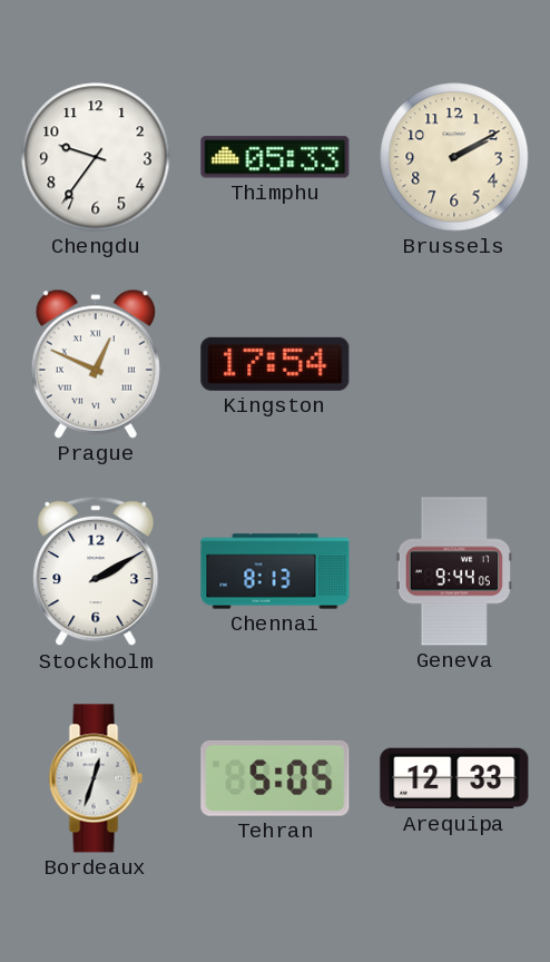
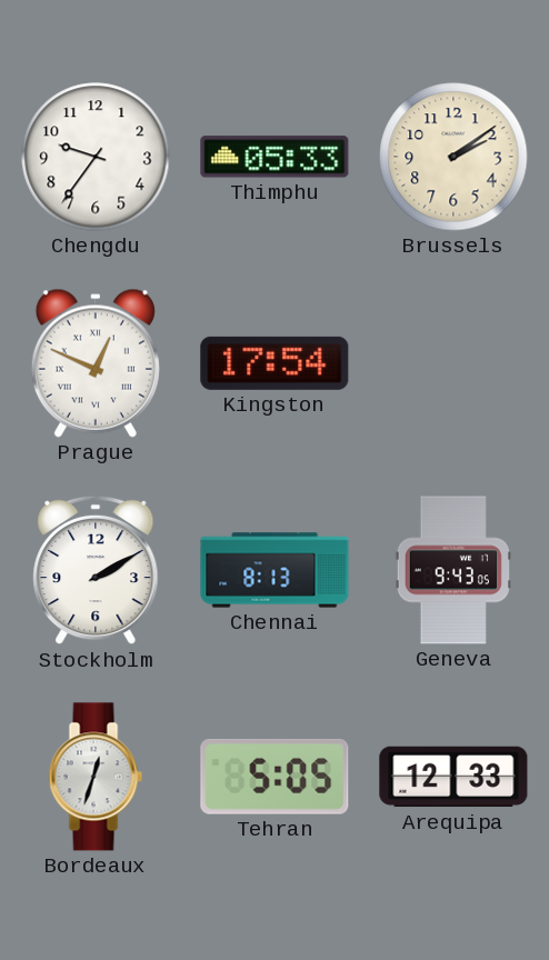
Brussels: 2:10 -> 2:09 (453, 157)
Geneva: 9:44 -> 9:43 (452, 570)
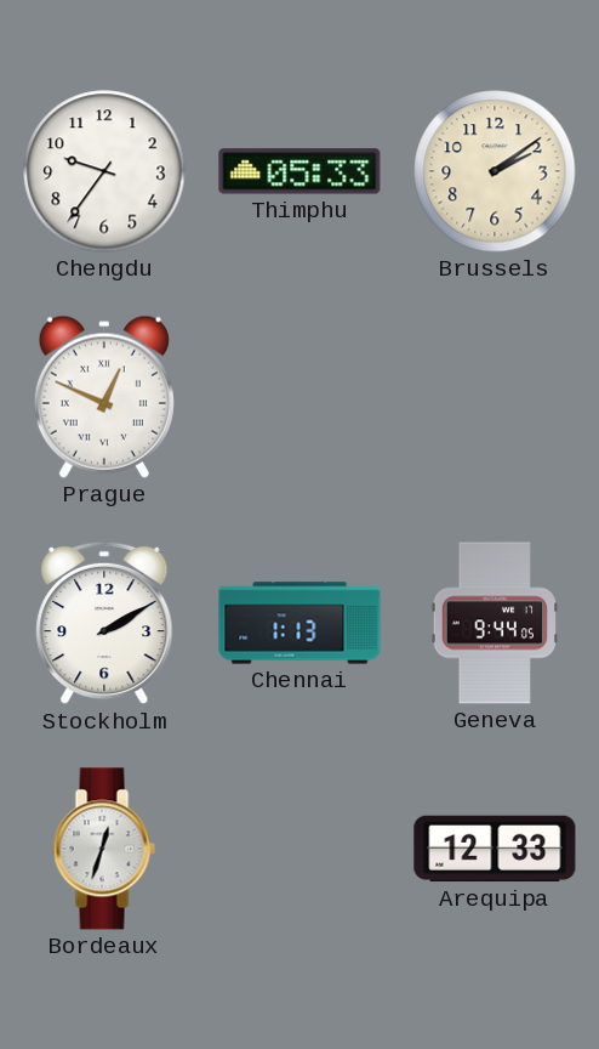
Kingston: 17:54 -> none (274, 363)
Chennai: 8:13 -> 1:13 (299, 623)
Geneva: 9:43 -> 9:44 (494, 623)
Tehran: 5:05 -> none (274, 777)
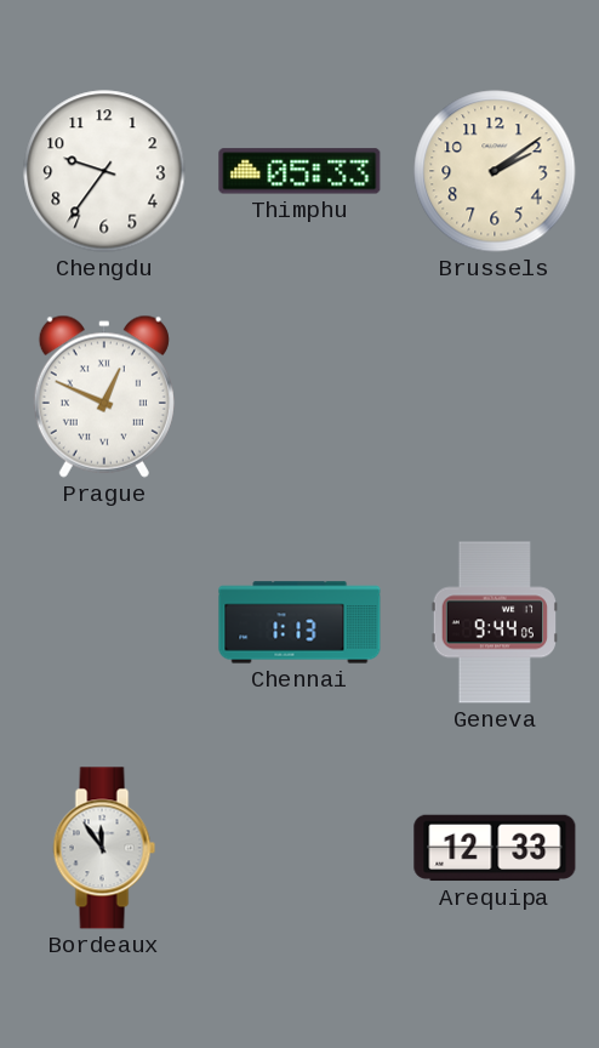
Stockholm: 2:10 -> none (104, 623)
Bordeaux: 12:33 -> 11:54 (104, 848)
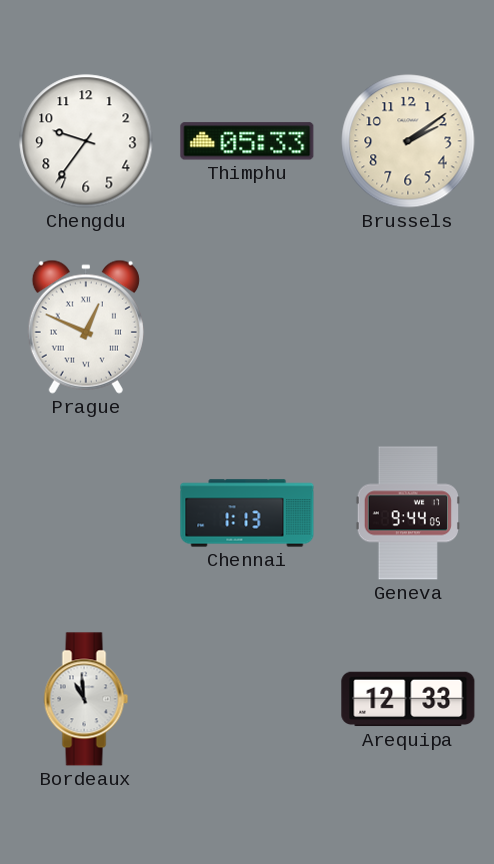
Bordeaux: 11:54 -> 10:59 (86, 699)
